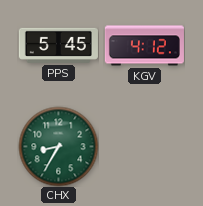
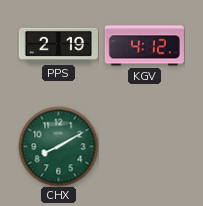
PPS: 5:45 -> 2:19 (58, 45)
CHX: 8:35 -> 8:10 (58, 146)
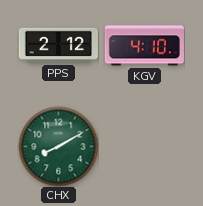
PPS: 2:19 -> 2:12 (58, 45)
KGV: 4:12 -> 4:10 (144, 46)
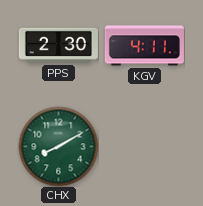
PPS: 2:12 -> 2:30 (58, 45)
KGV: 4:10 -> 4:11 (144, 46)
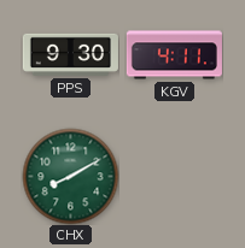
PPS: 2:30 -> 9:30 (70, 54)
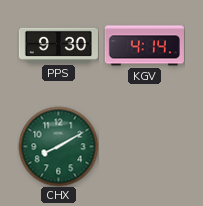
KGV: 4:11 -> 4:14 (144, 46)
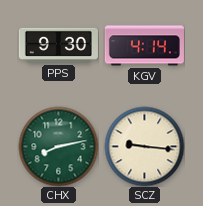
CHX: 8:10 -> 8:13 (58, 146)
SCZ: none -> 9:16 (144, 146)
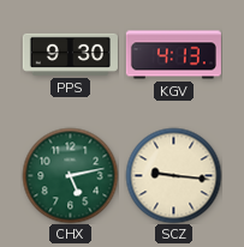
KGV: 4:14 -> 4:13 (173, 55)
CHX: 8:13 -> 5:13 (70, 175)
